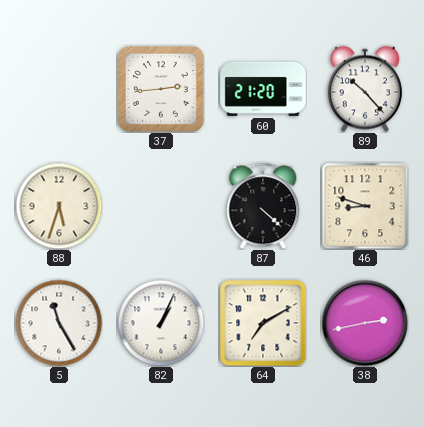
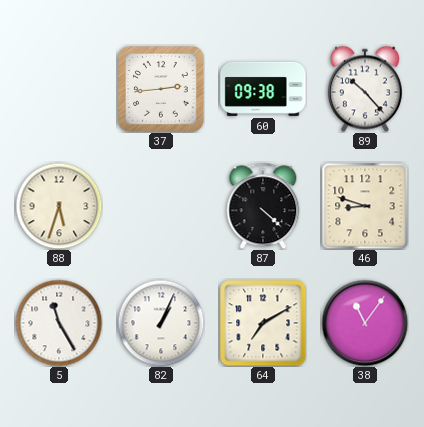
60: 21:20 -> 09:38 (263, 89)
38: 2:43 -> 11:06 (365, 323)
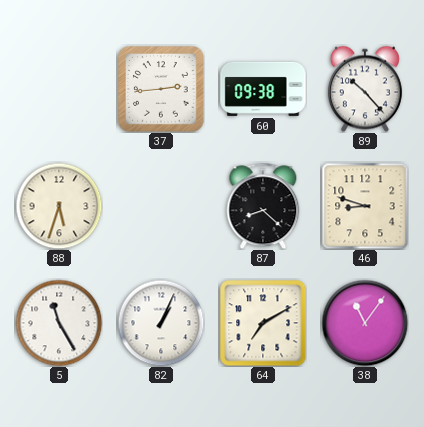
87: 4:22 -> 8:22 (263, 206)
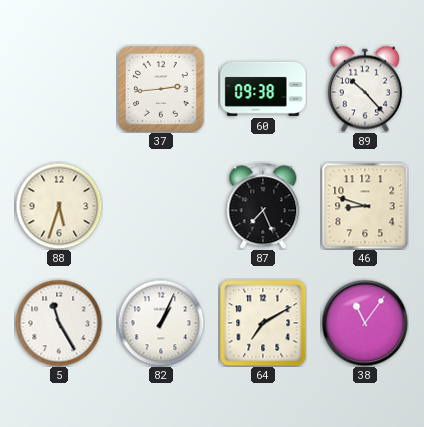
87: 8:22 -> 7:26 (263, 206)
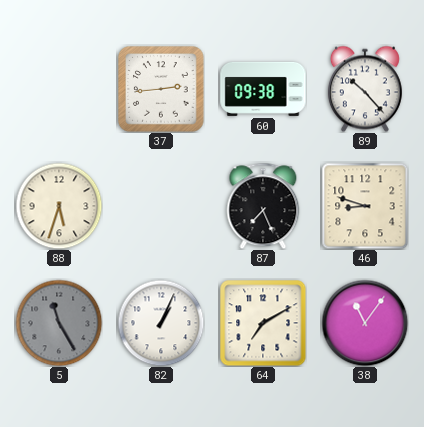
5 dial: white -> grey (59, 323)
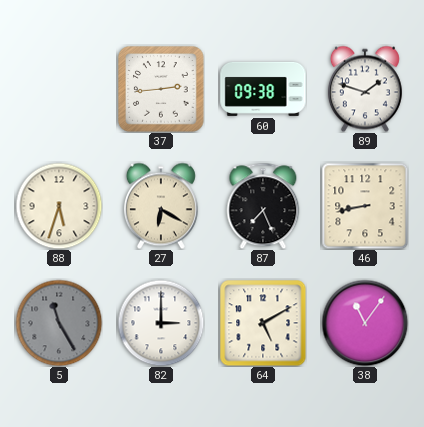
89: 10:23 -> 1:48 (365, 89)
27: none -> 6:20 (161, 206)
46: 8:48 -> 8:43 (365, 206)
82: 1:04 -> 3:00 (161, 323)
64: 7:10 -> 5:10 (263, 323)
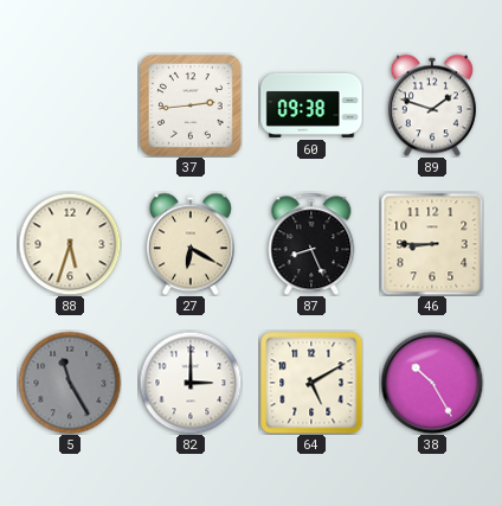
87: 7:26 -> 8:26 (311, 244)
46: 8:43 -> 8:45 (432, 244)
38: 11:06 -> 10:25 (432, 383)
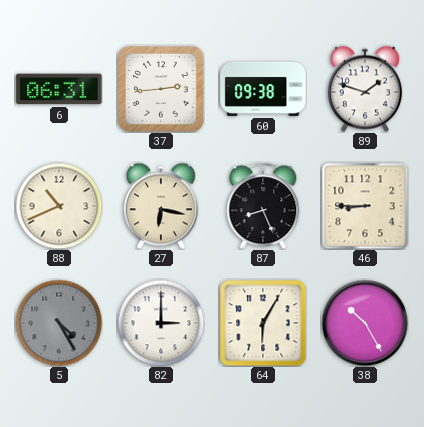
6: none -> 06:31 (59, 89)
88: 5:33 -> 10:41 (59, 206)
27: 6:20 -> 6:17 (161, 206)
5: 11:25 -> 4:25 (59, 323)
64: 5:10 -> 6:05 (263, 323)
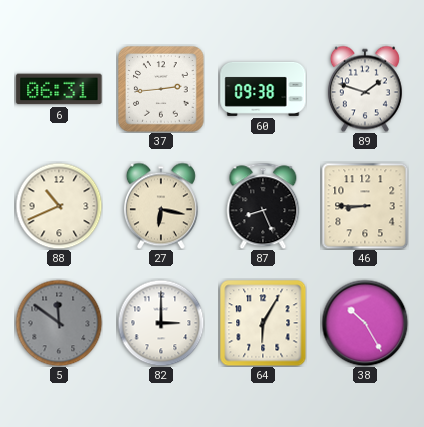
5: 4:25 -> 11:51 (59, 323)
